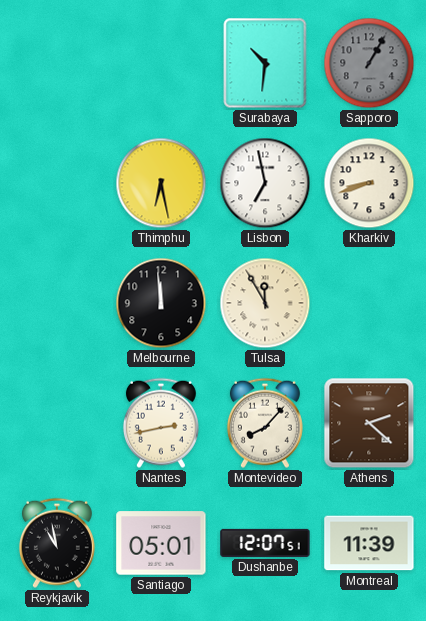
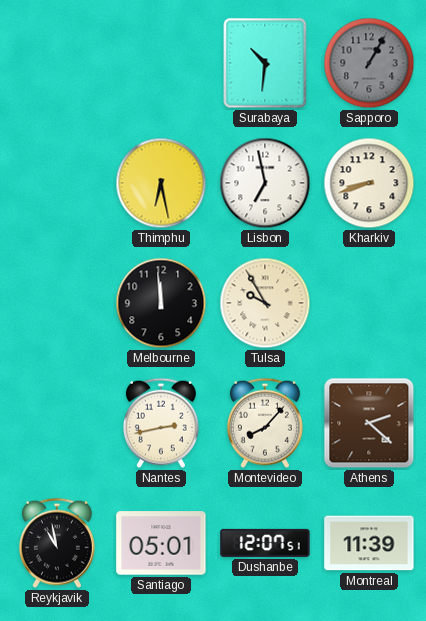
Tulsa: 11:55 -> 9:55 (265, 303)
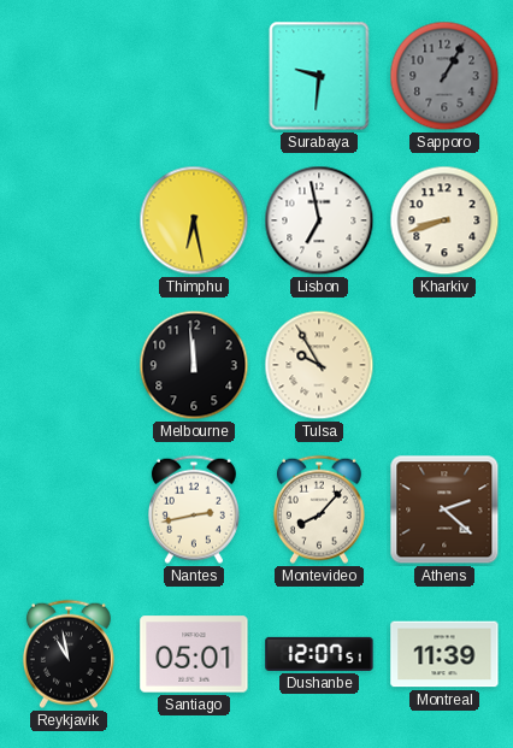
Surabaya: 10:31 -> 9:31 (319, 76)
